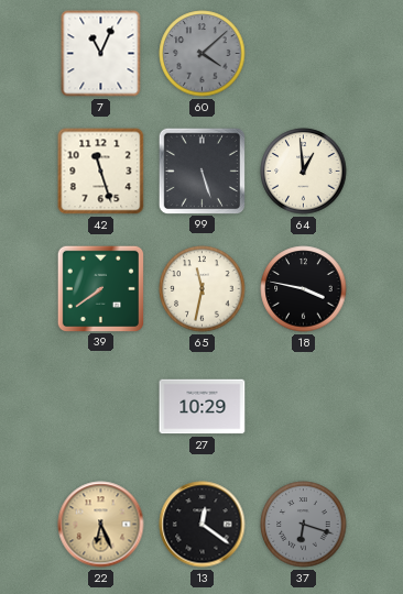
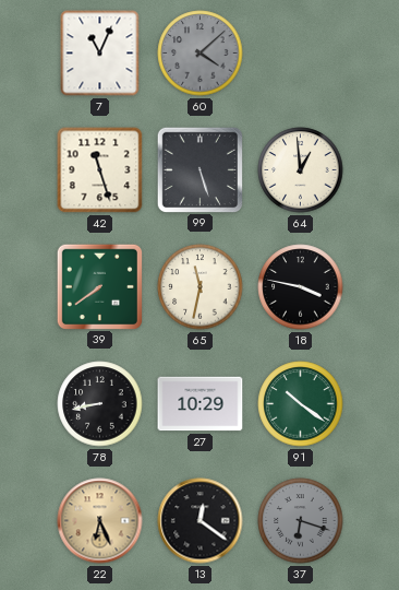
78: none -> 8:43 (100, 404)
91: none -> 10:21 (301, 404)
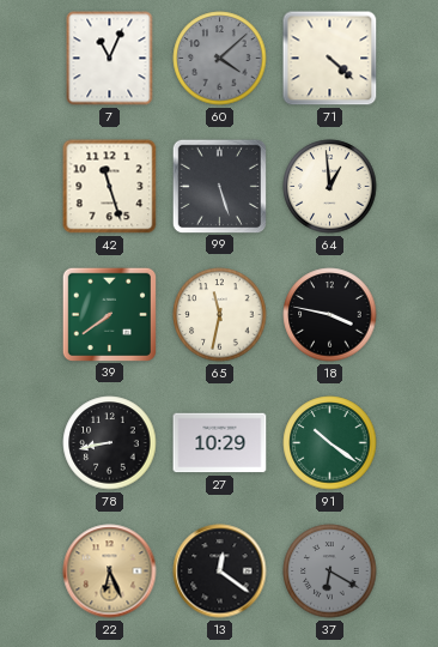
71: none -> 4:22 (330, 59)
37: 6:18 -> 6:20 (330, 572)
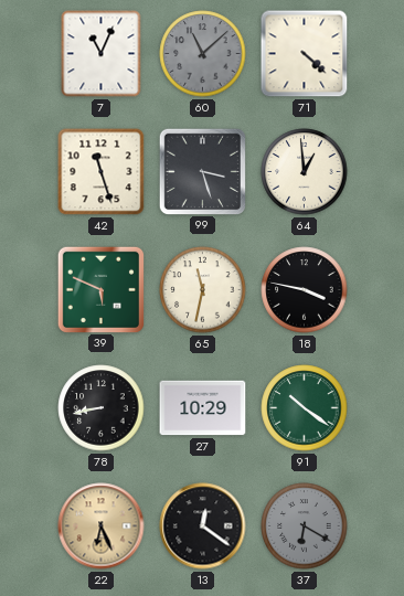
60: 4:08 -> 11:08 (203, 54)
99: 5:27 -> 3:27 (202, 171)
39: 7:39 -> 5:49 (100, 289)
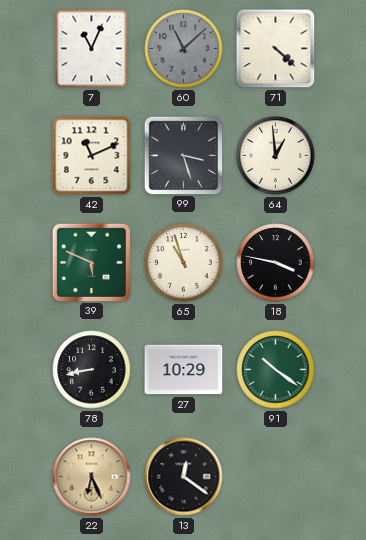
42: 11:27 -> 11:11 (92, 156)
65: 11:32 -> 10:57 (184, 263)
37: 6:20 -> none (305, 526)
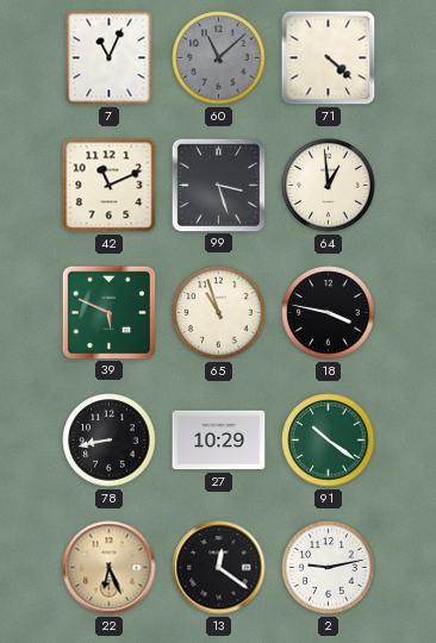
2: none -> 9:13 (329, 568)
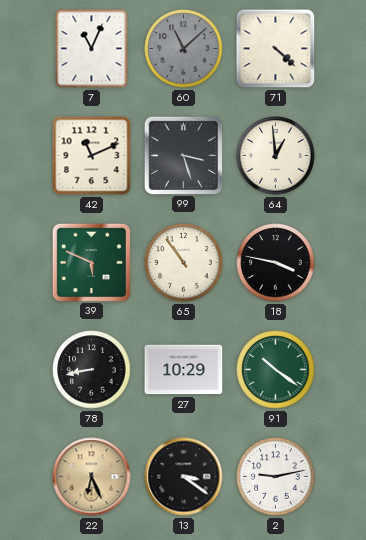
65: 10:57 -> 10:54 (184, 263)
13: 12:21 -> 3:21 (184, 477)
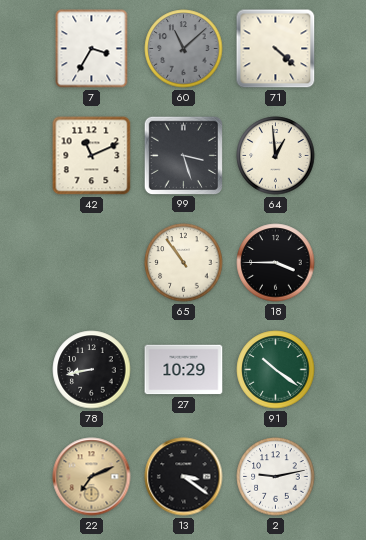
7: 11:04 -> 3:35 (92, 49)
39: 5:49 -> none (91, 262)
18: 3:47 -> 3:45 (276, 263)
22: 6:26 -> 7:11 (92, 477)
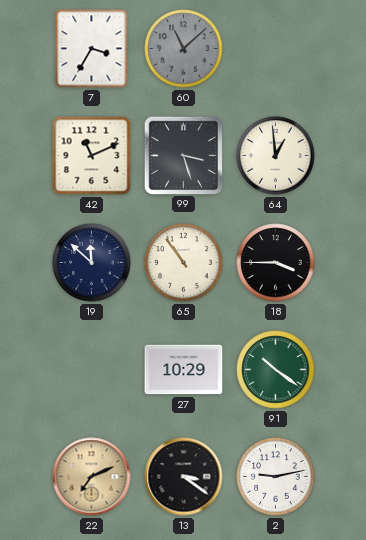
71: 4:22 -> none (276, 49)
19: none -> 11:52 (92, 263)
78: 8:43 -> none (92, 370)
